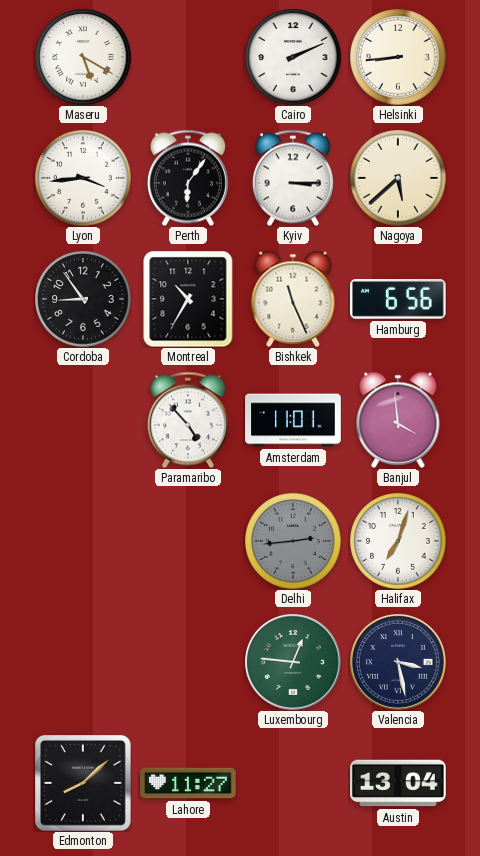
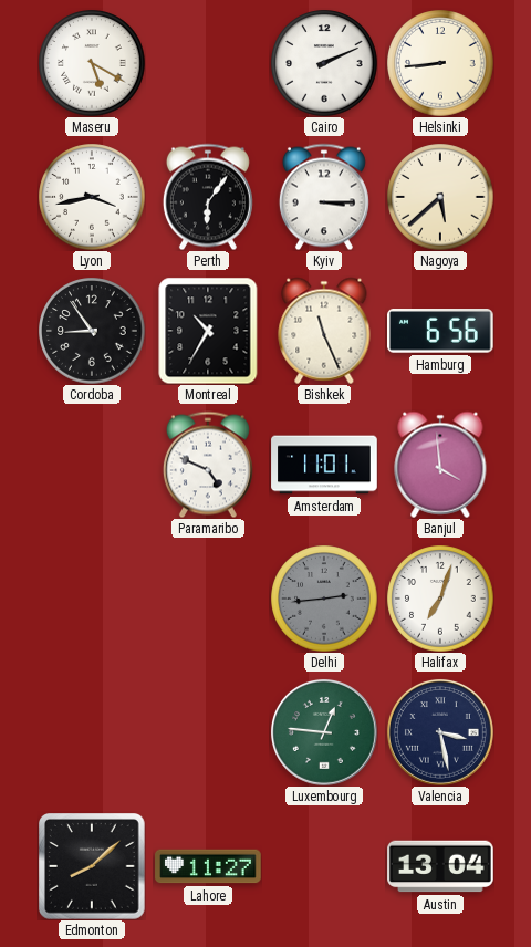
Lyon: 3:44 -> 3:43 (92, 197)
Paramaribo: 4:53 -> 4:49 (208, 465)
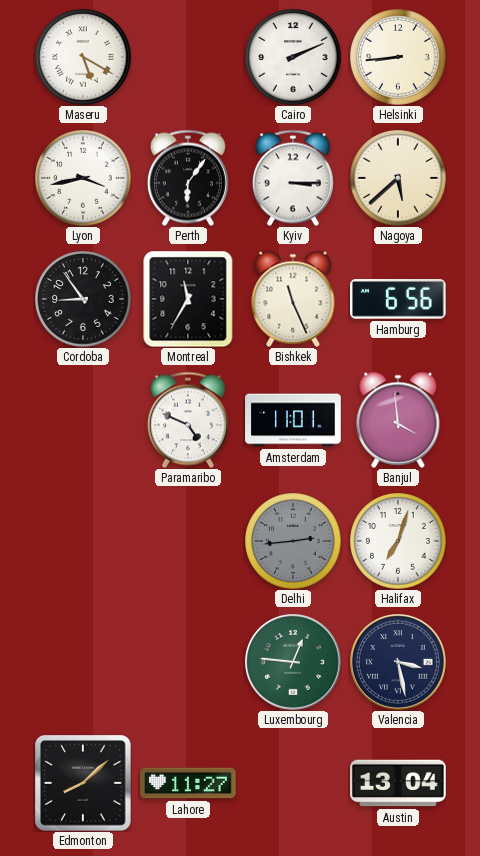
Montreal: 10:35 -> 11:35 (188, 299)
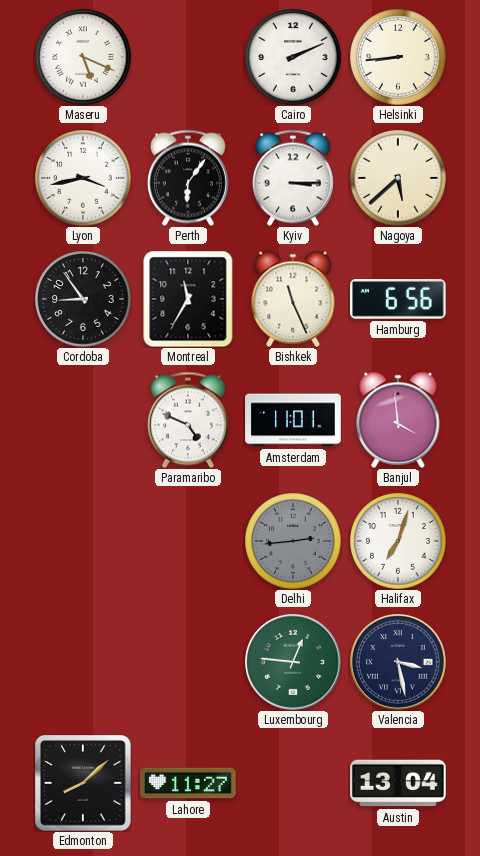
Maseru: 5:20 -> 5:19 (83, 57)
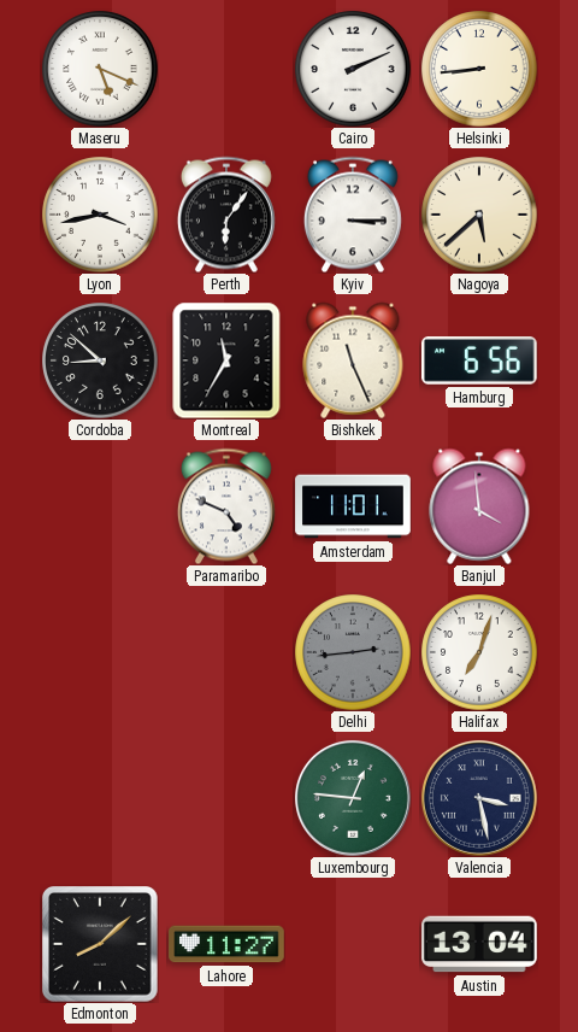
Cordoba: 8:54 -> 8:52 (100, 360)
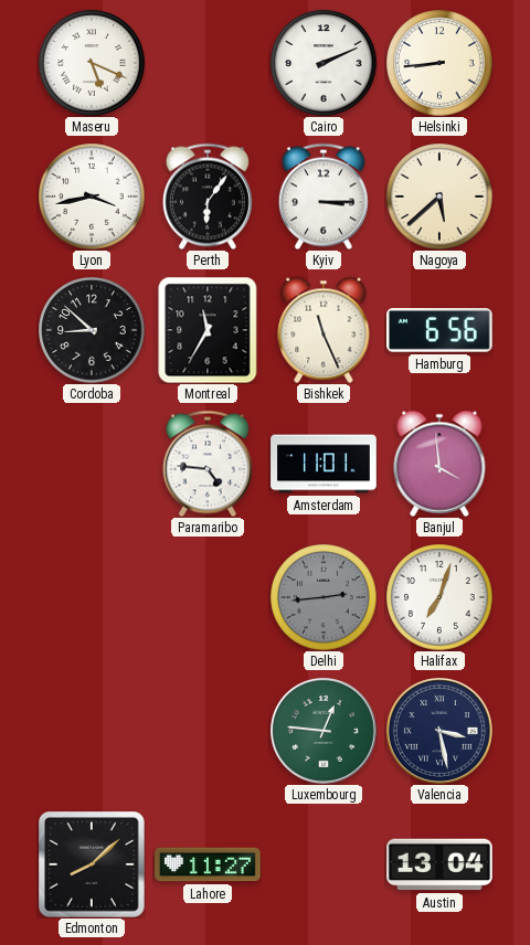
Paramaribo: 4:49 -> 4:46 (208, 464)
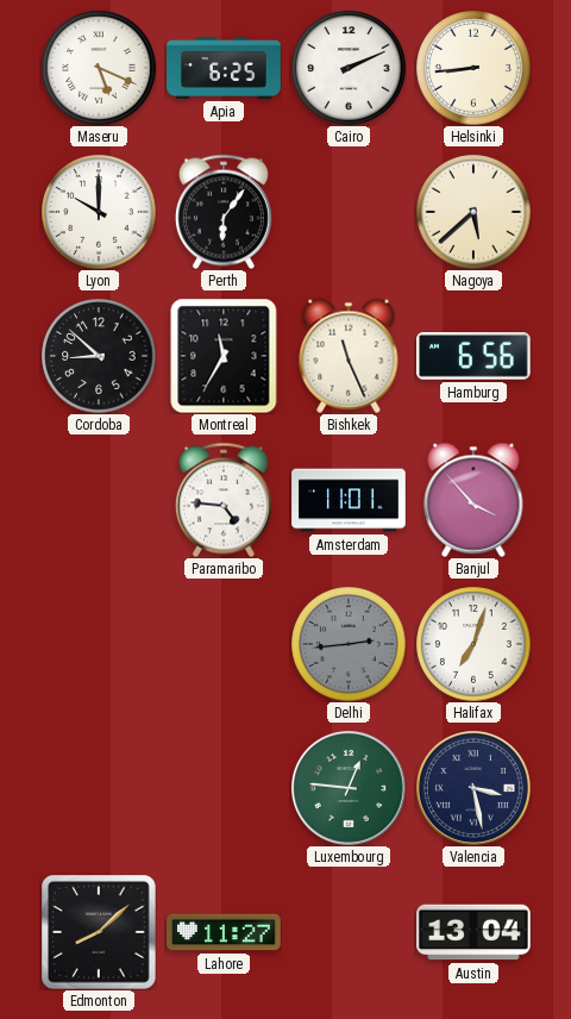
Apia: none -> 6:25 (224, 68)
Lyon: 3:43 -> 10:00 (99, 212)
Kyiv: 3:15 -> none (324, 197)
Banjul: 3:59 -> 3:53 (473, 500)
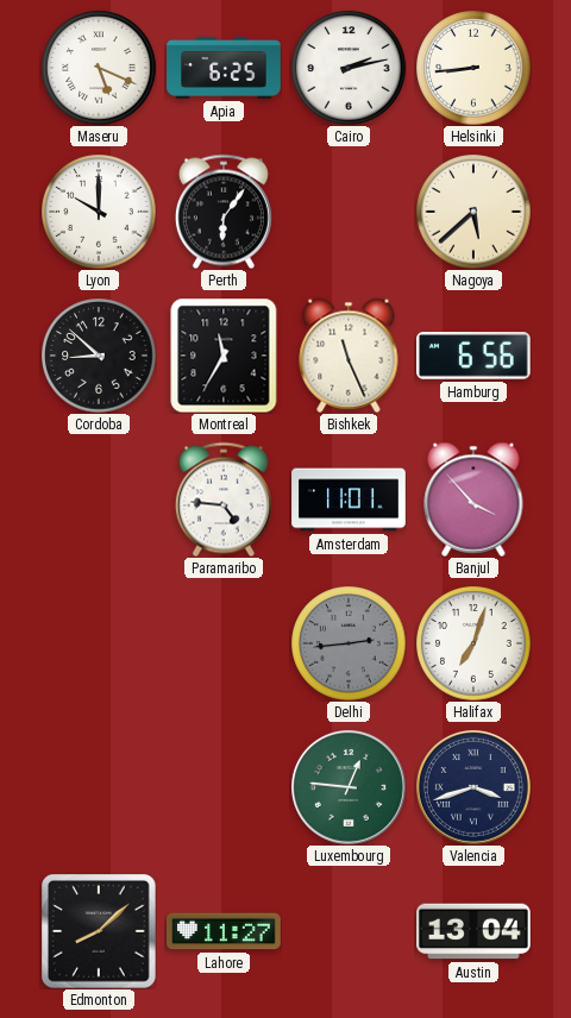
Cairo: 2:11 -> 2:13 (349, 68)
Valencia: 3:28 -> 3:42 (473, 787)
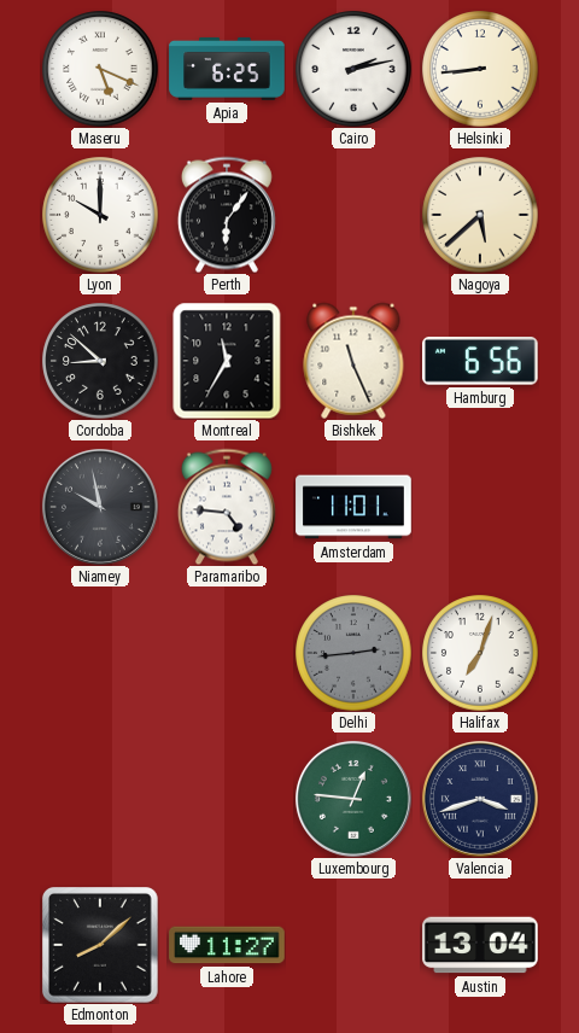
Niamey: none -> 9:58 (100, 507)
Banjul: 3:53 -> none (473, 499)
